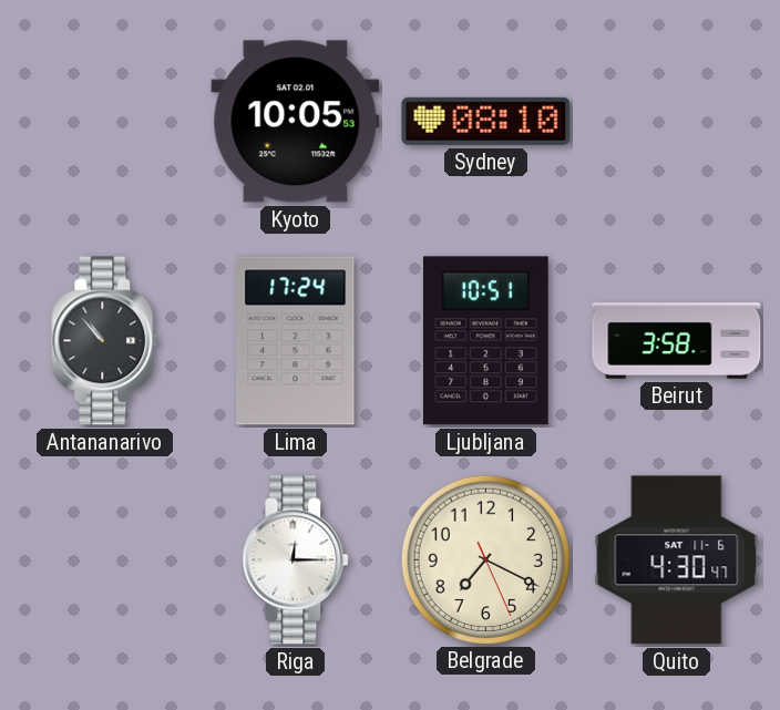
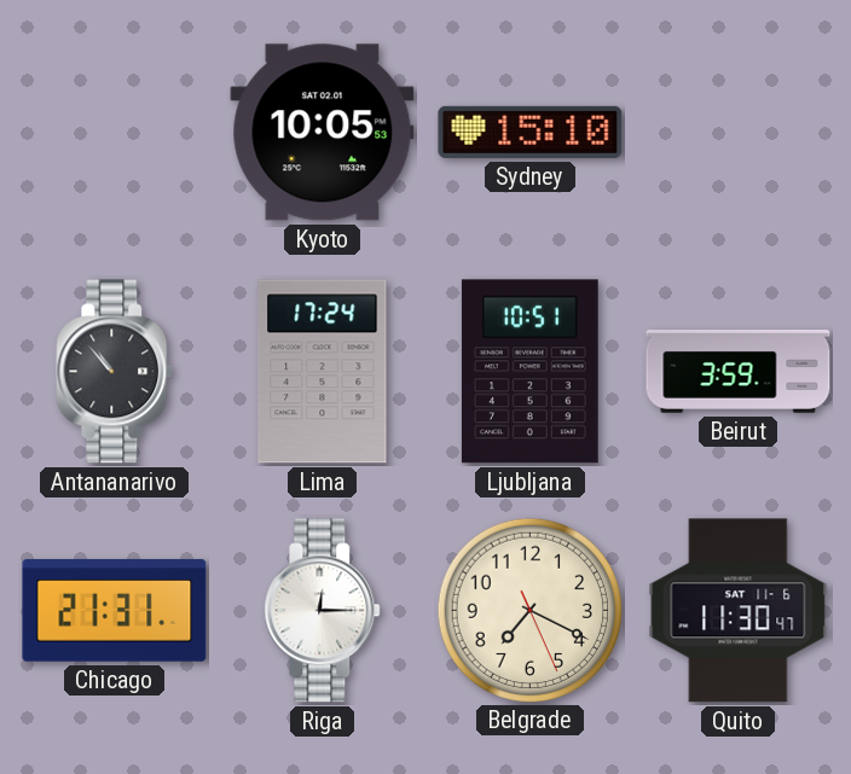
Sydney: 08:10 -> 15:10 (531, 132)
Beirut: 3:58 -> 3:59 (739, 372)
Chicago: none -> 21:31 (115, 611)
Quito: 4:30 -> 11:30 (739, 611)
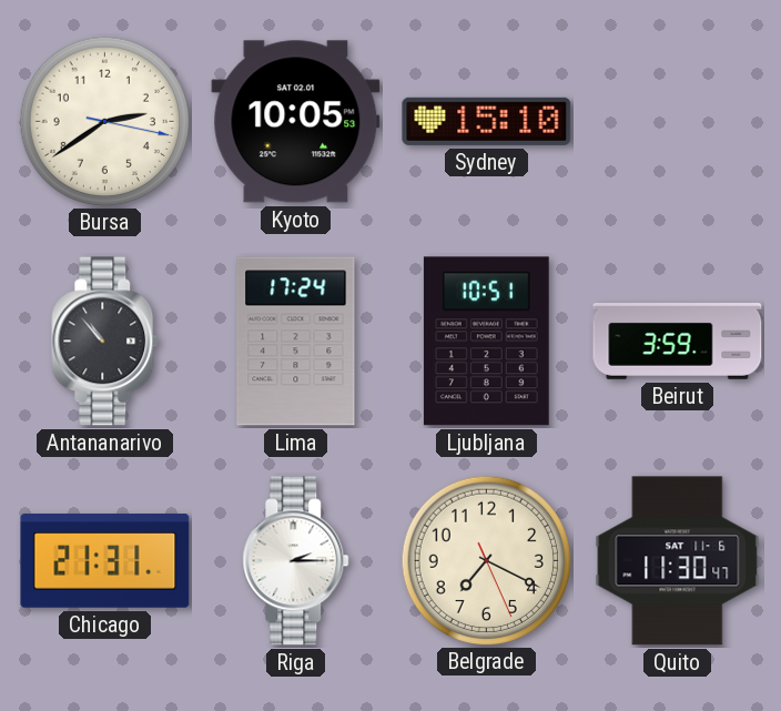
Bursa: none -> 2:39 (104, 121)
Riga: 12:15 -> 2:15 (296, 561)
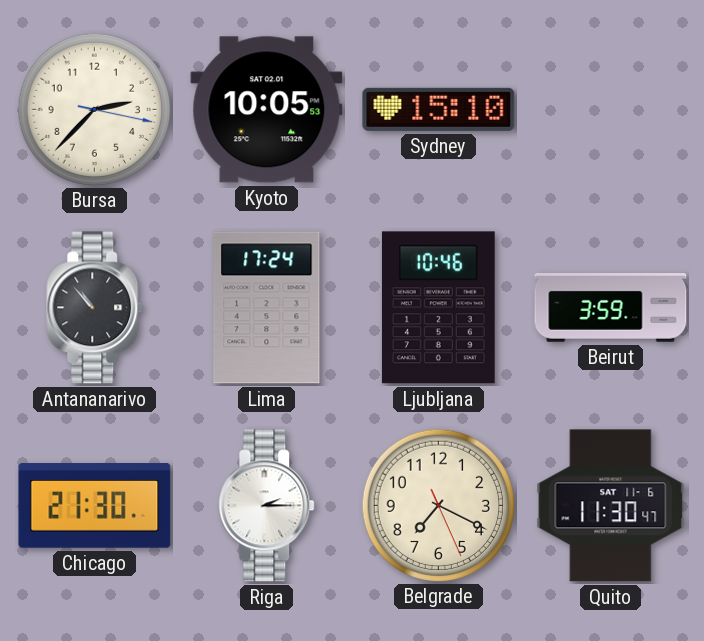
Bursa: 2:39 -> 2:37 (94, 109)
Ljubljana: 10:51 -> 10:46 (438, 308)
Chicago: 21:31 -> 21:30 (95, 506)
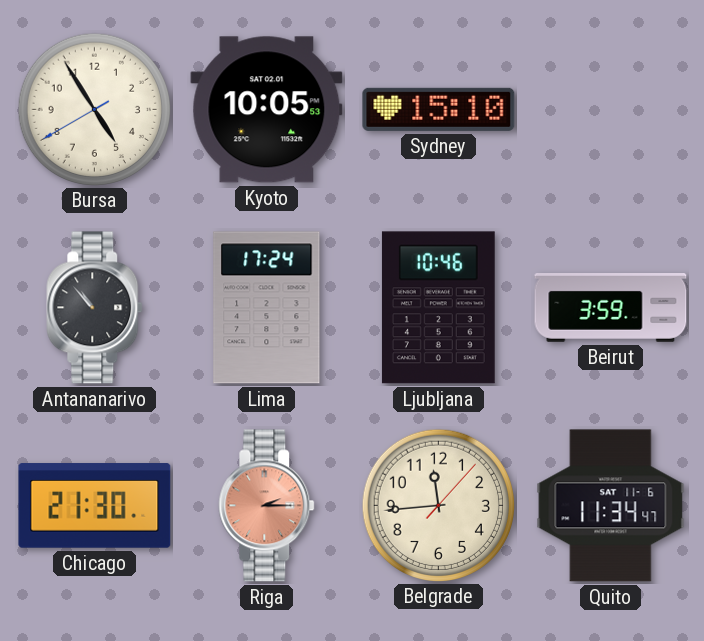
Bursa: 2:37 -> 4:54 (94, 109)
Riga dial: white -> salmon (267, 506)
Belgrade: 7:19 -> 11:44 (438, 505)
Quito: 11:30 -> 11:34 (611, 506)
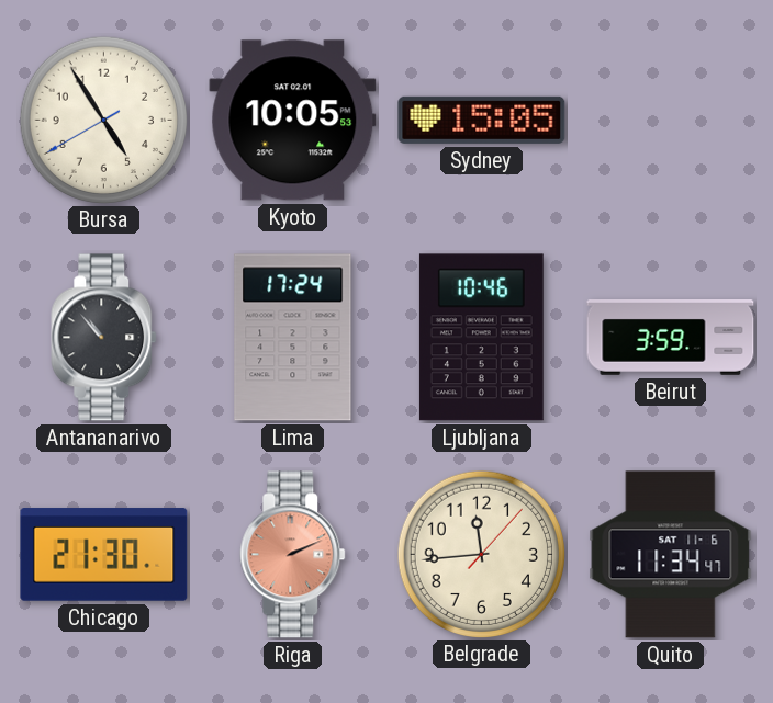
Sydney: 15:10 -> 15:05 (482, 120)
Riga: 2:15 -> 2:11 (293, 555)
